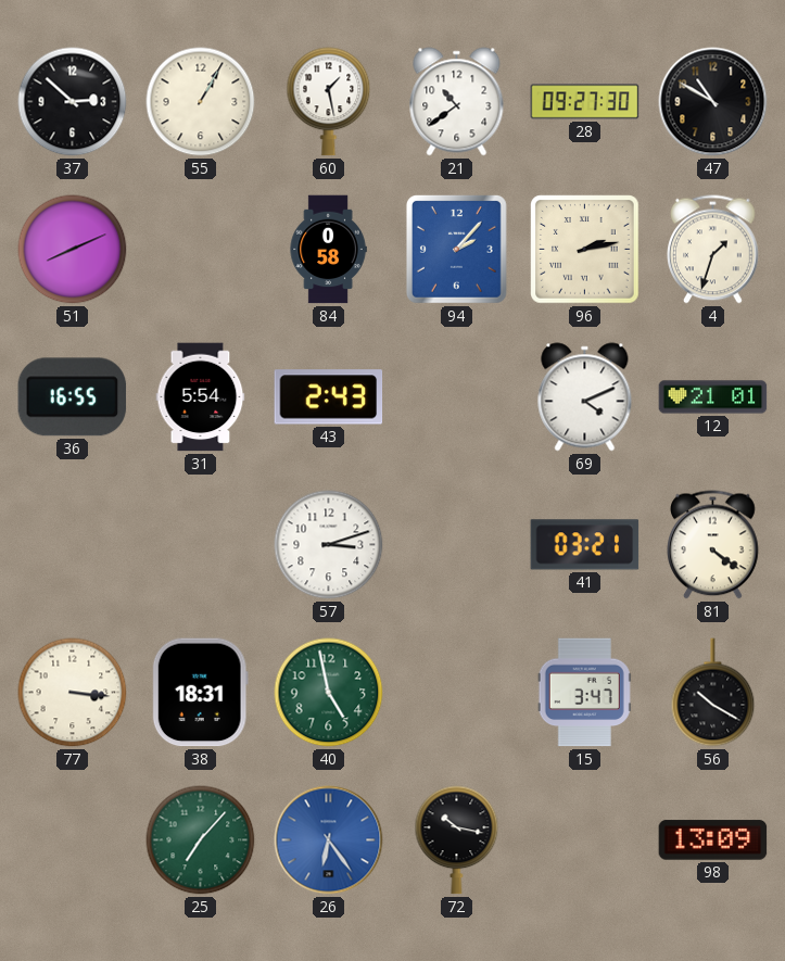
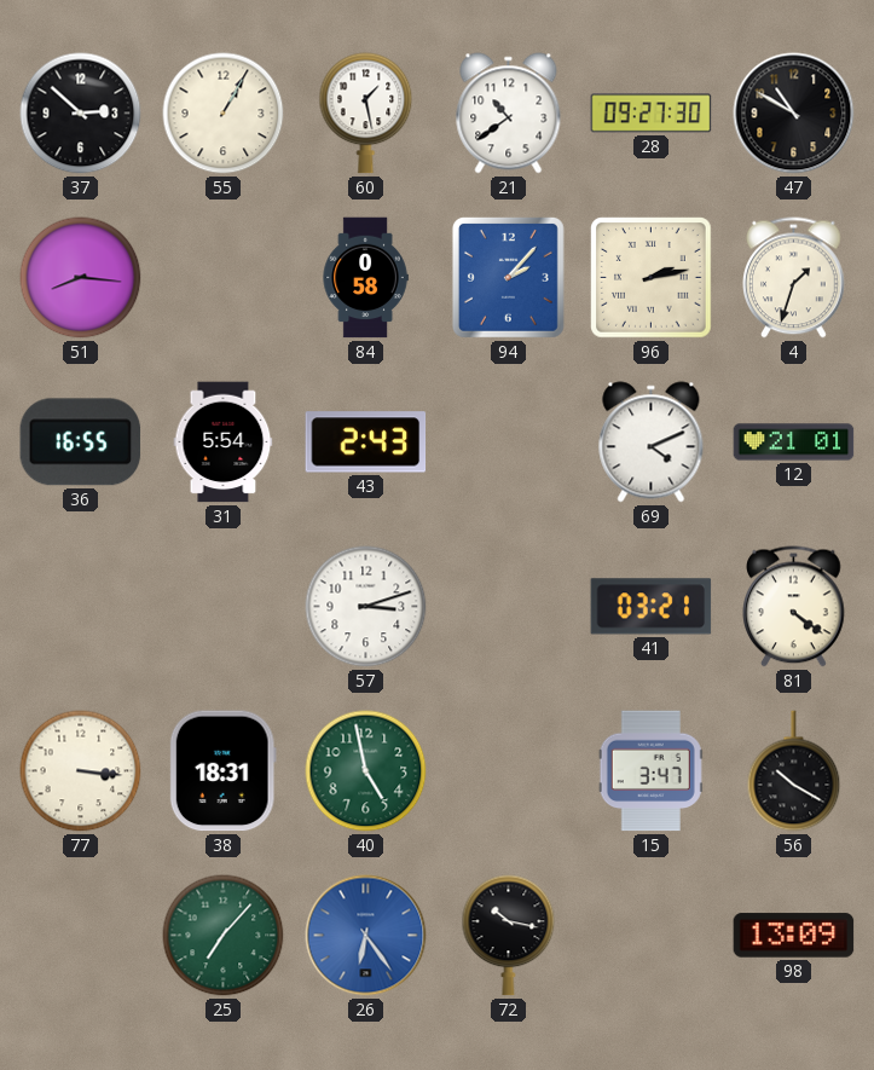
51: 8:11 -> 8:16 (81, 278)
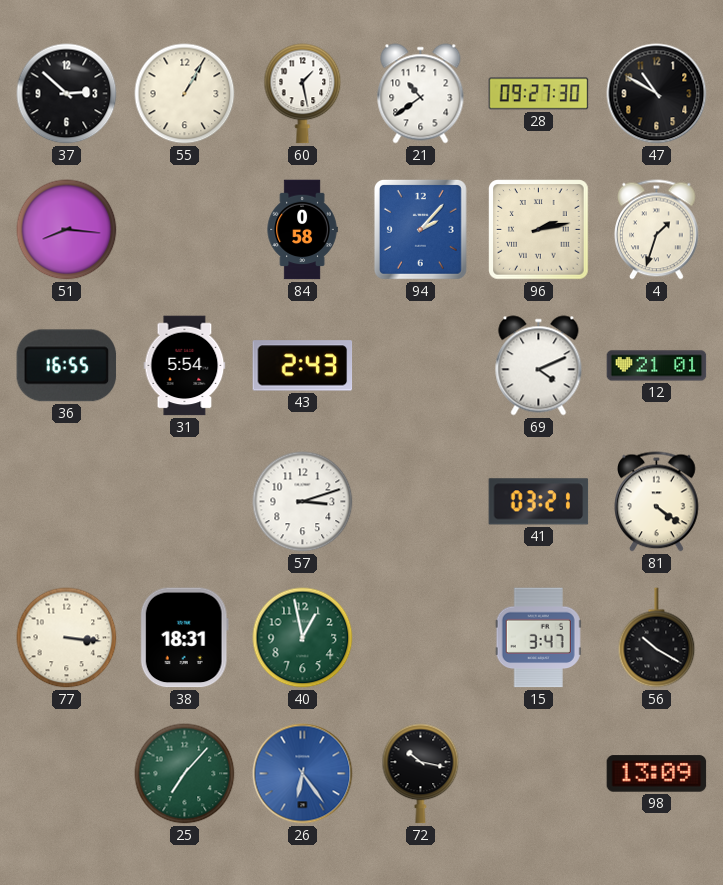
40: 4:58 -> 12:58 (303, 638)
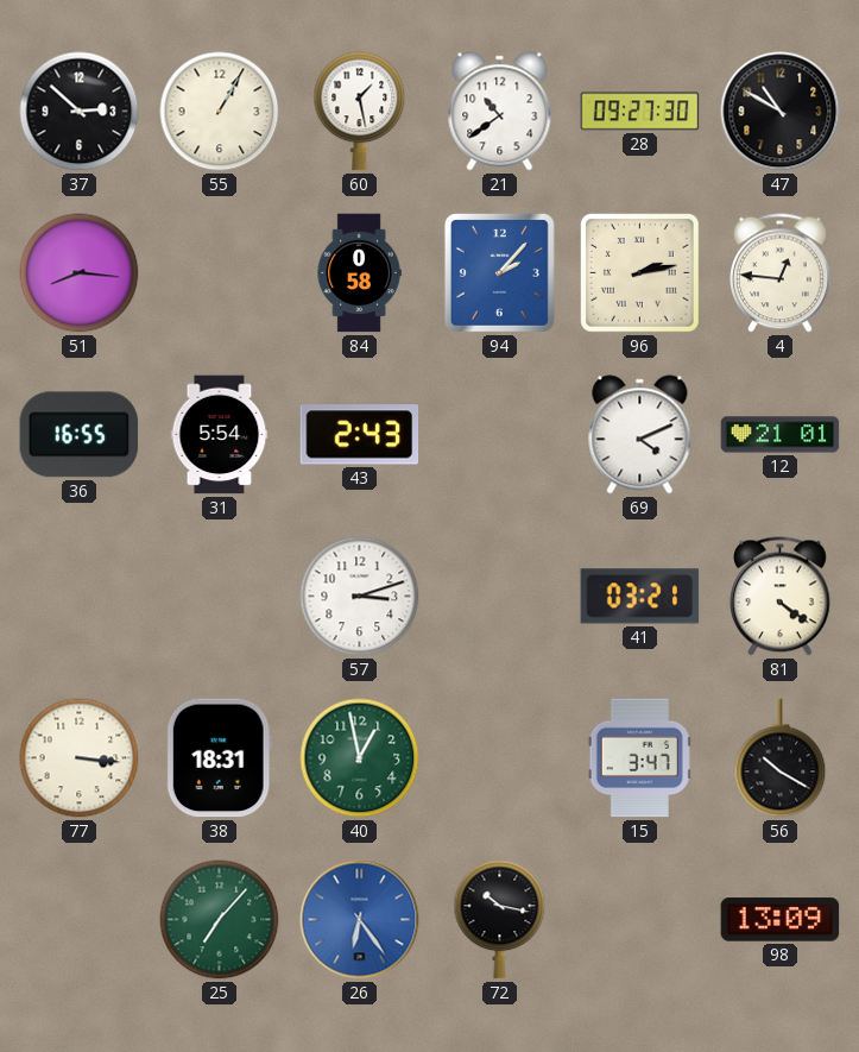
4: 1:33 -> 12:46 (781, 273)
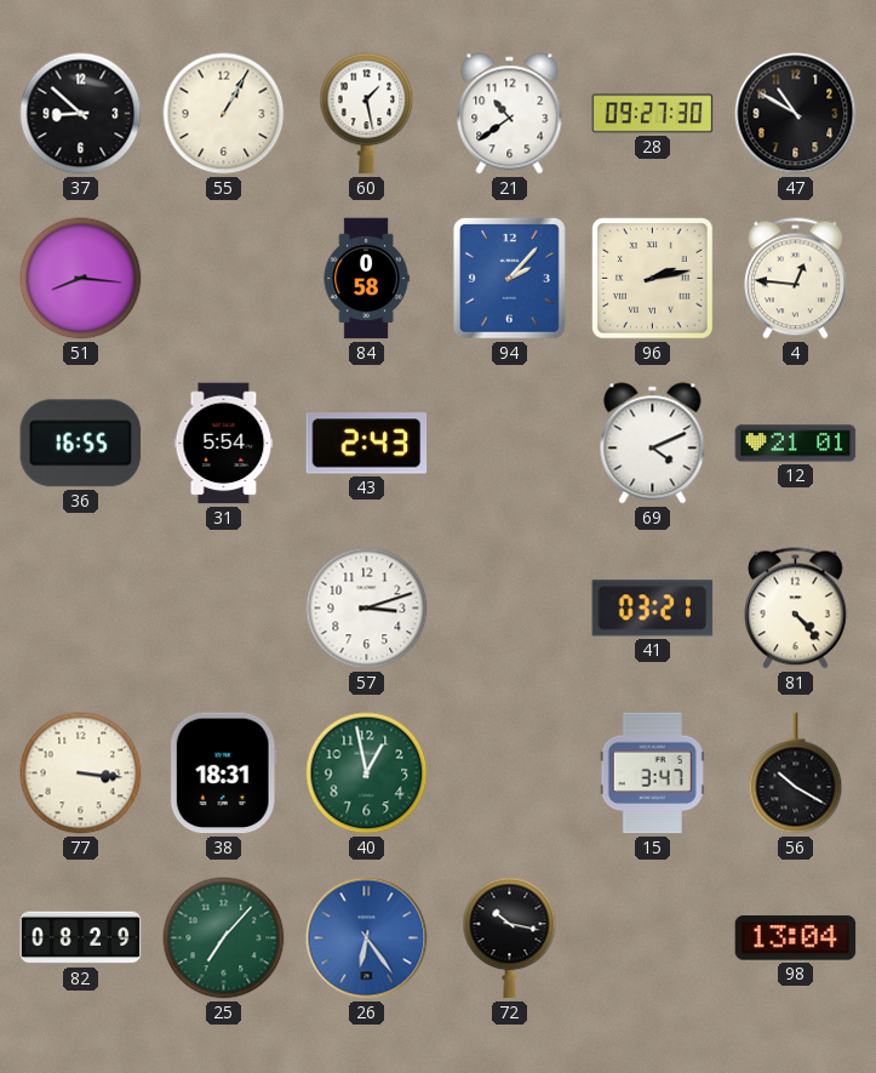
37: 2:52 -> 8:52 (81, 114)
81: 4:21 -> 4:23 (796, 609)
82: none -> 08:29 (81, 938)
98: 13:09 -> 13:04 (796, 938)
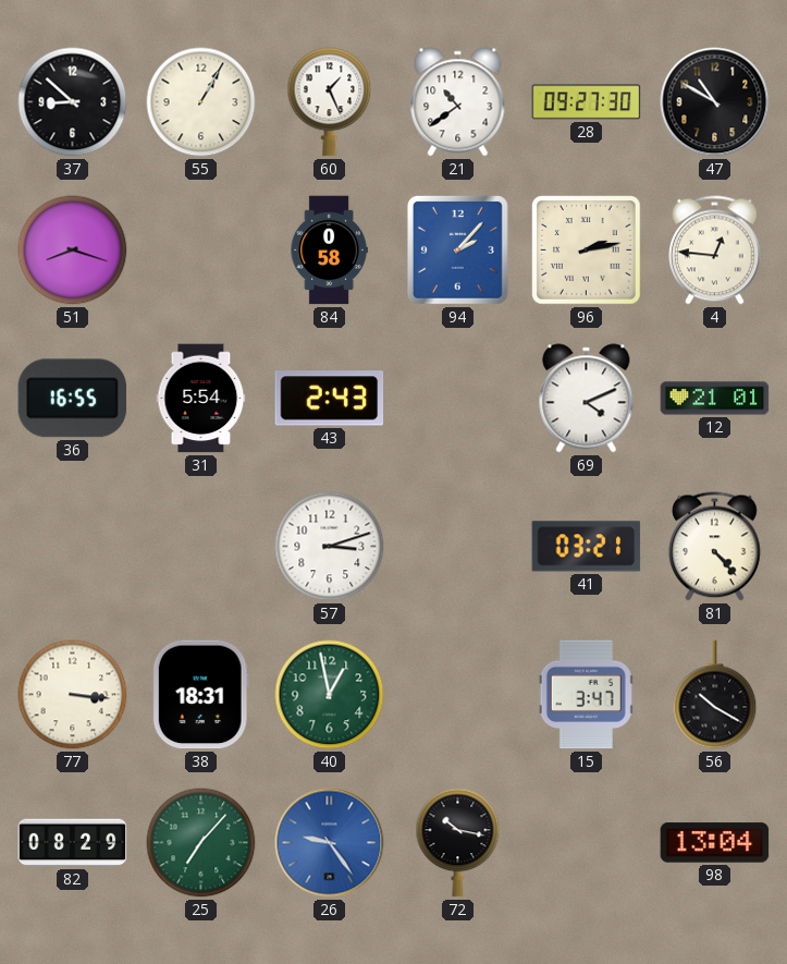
60: 1:28 -> 1:26 (330, 102)
51: 8:16 -> 8:18 (73, 251)
26: 6:24 -> 9:24 (330, 843)
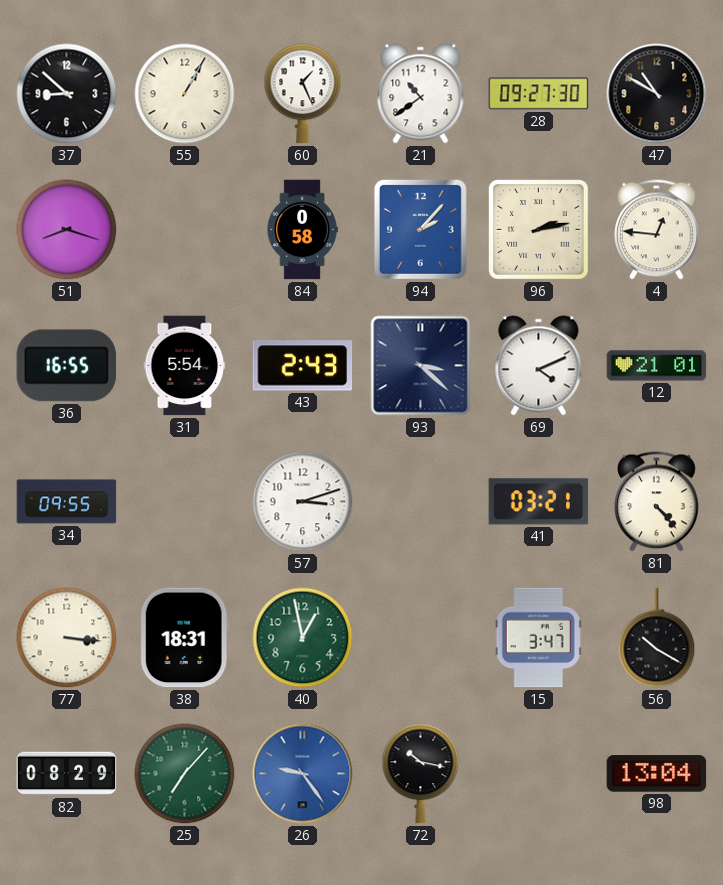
93: none -> 3:22 (421, 366)
34: none -> 09:55 (67, 502)
